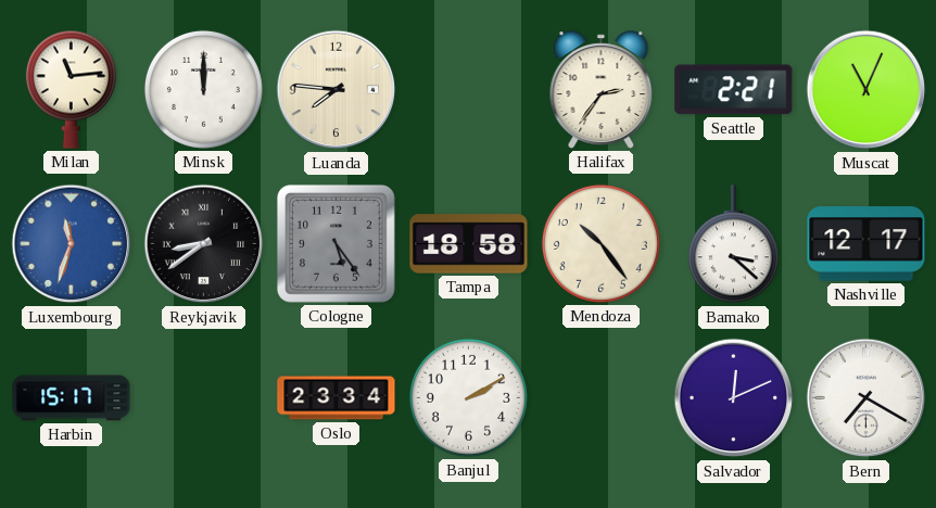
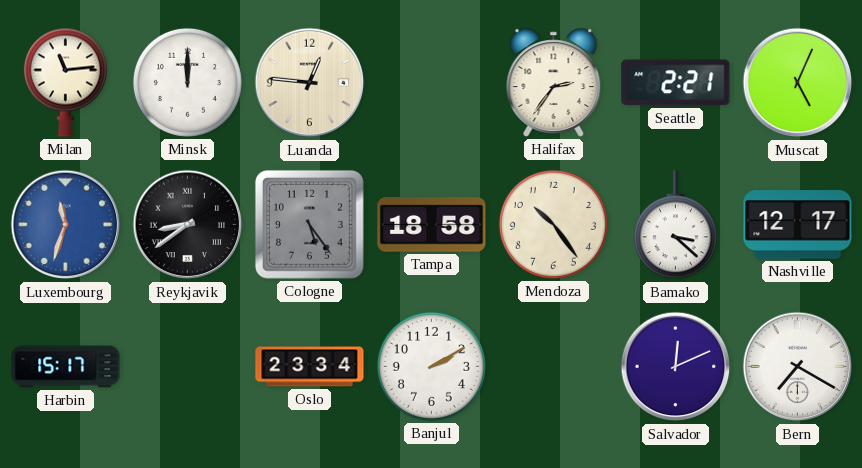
Luanda: 7:46 -> 12:46 (310, 83)
Muscat: 11:04 -> 5:04 (798, 83)
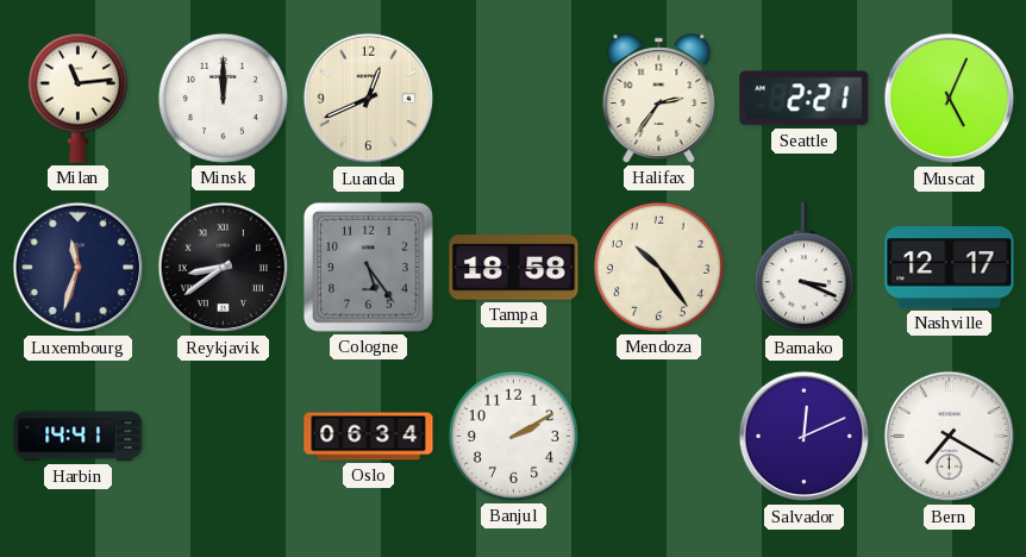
Luanda: 12:46 -> 12:41 (369, 99)
Luxembourg dial: blue -> navy (79, 268)
Bamako: 3:22 -> 3:19 (803, 268)
Harbin: 15:17 -> 14:41 (79, 437)
Oslo: 23:34 -> 06:34 (369, 437)
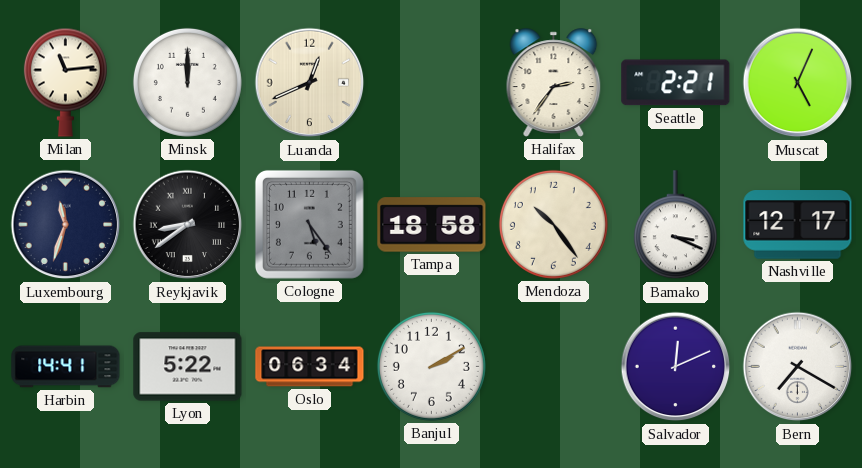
Lyon: none -> 5:22 (188, 367)
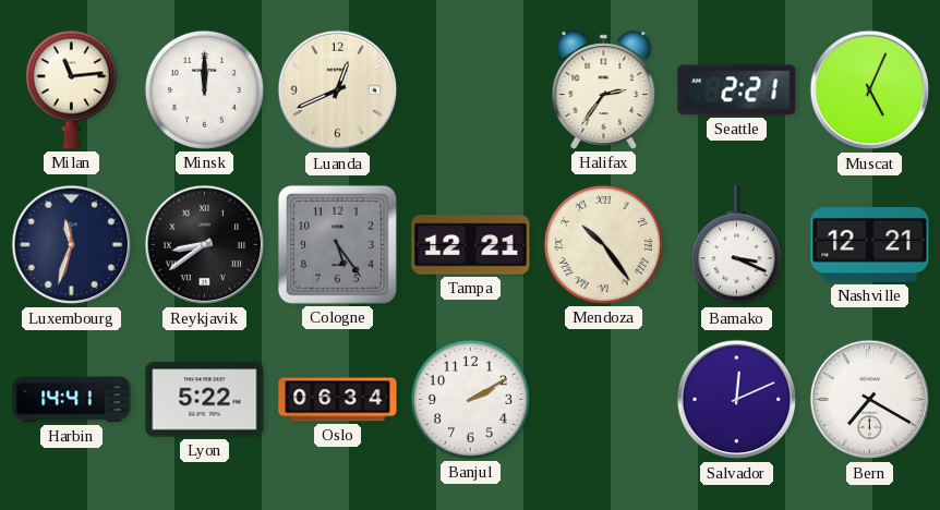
Tampa: 18:58 -> 12:21 (471, 245)
Mendoza numerals: Arabic -> Roman (603, 244)
Nashville: 12:17 -> 12:21 (870, 245)
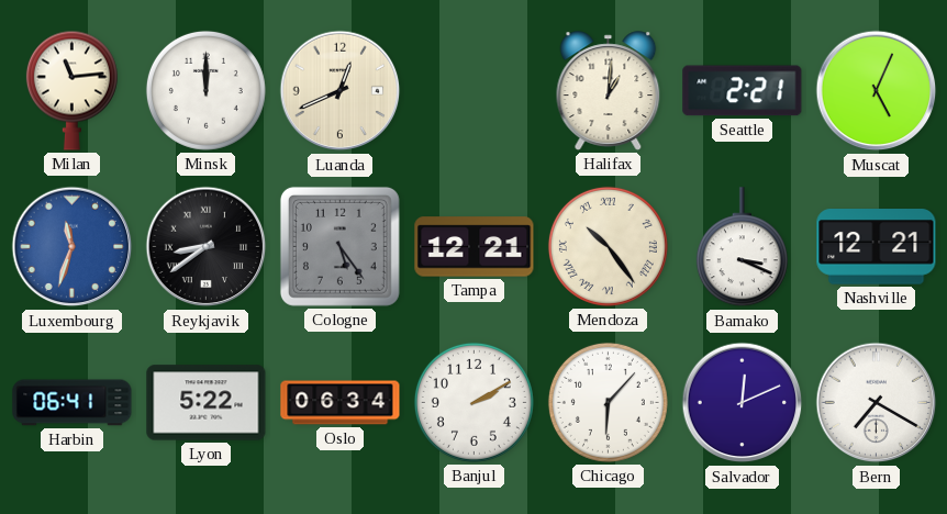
Halifax: 2:36 -> 1:01 (609, 91)
Luxembourg dial: navy -> blue (73, 247)
Harbin: 14:41 -> 06:41 (73, 403)
Chicago: none -> 6:07 (608, 402)
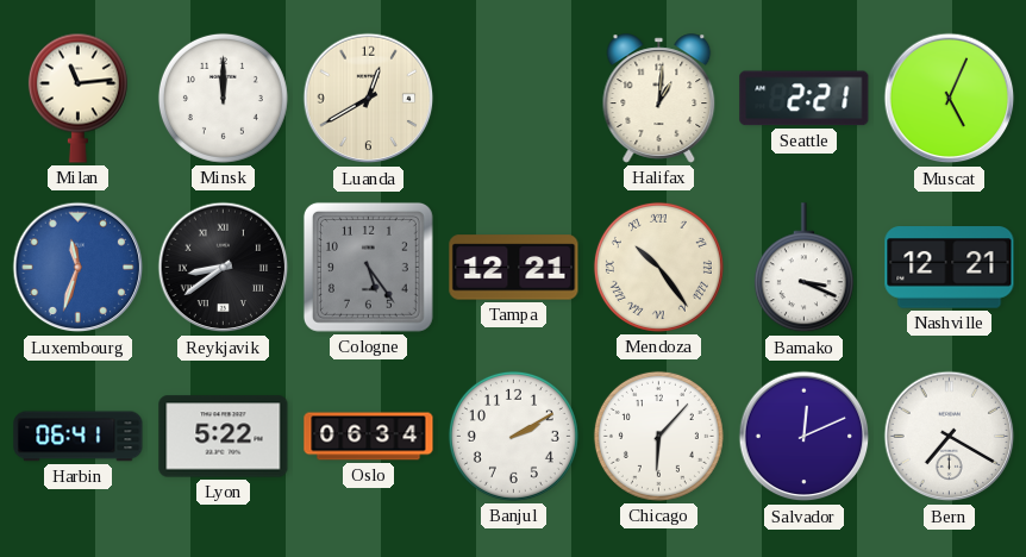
Luanda: 12:41 -> 12:40 (369, 99)
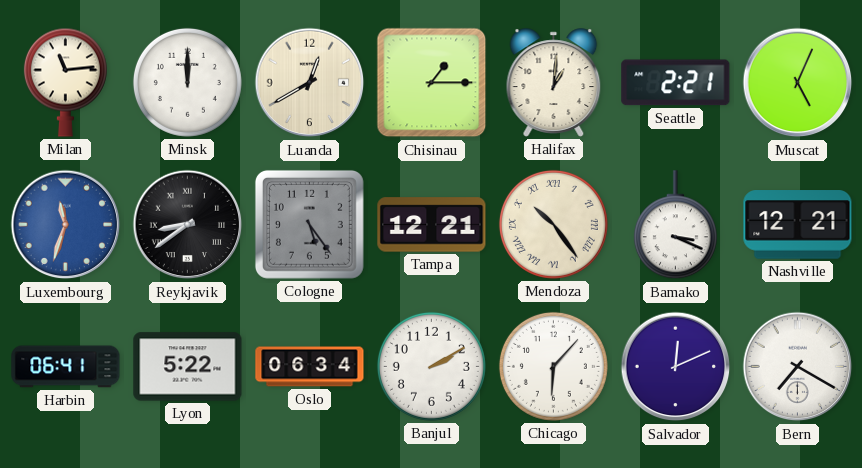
Chisinau: none -> 1:15 (432, 83)
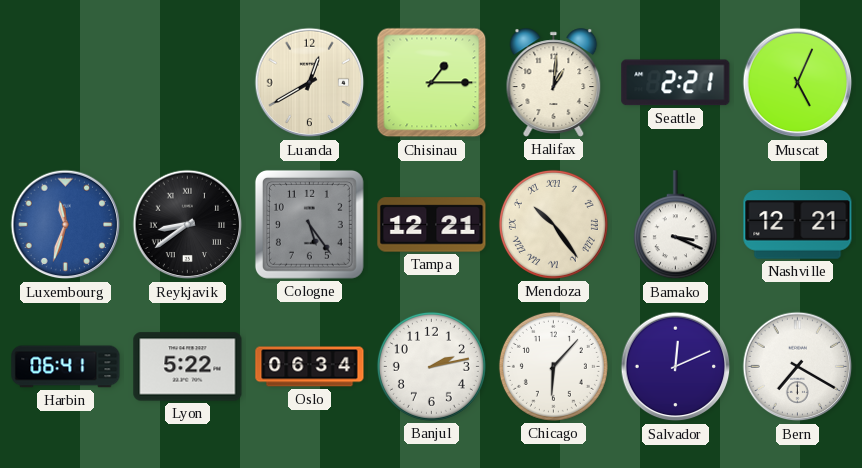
Milan: 11:14 -> none (65, 82)
Minsk: 12:00 -> none (187, 82)
Banjul: 2:10 -> 2:13 (431, 366)
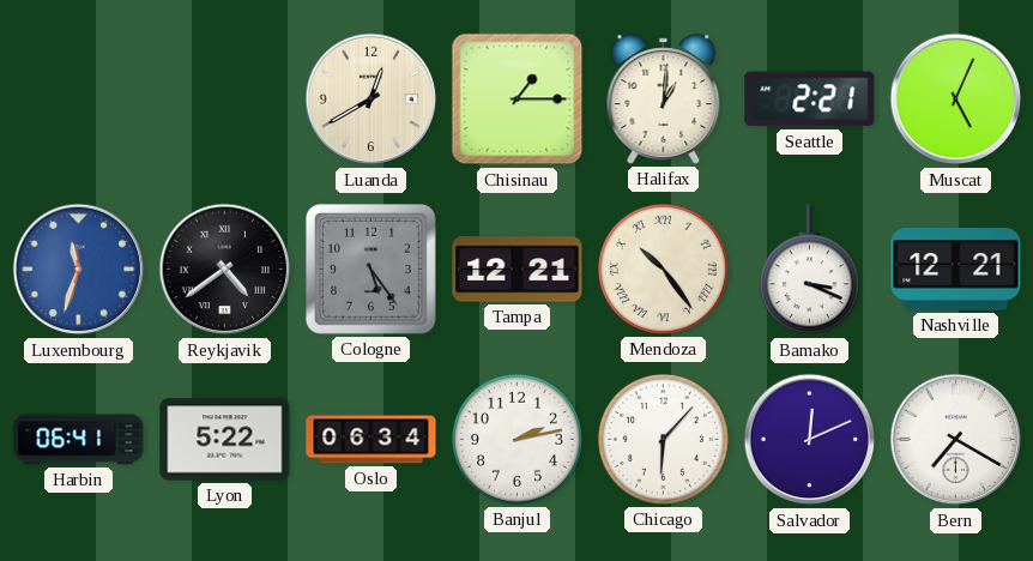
Reykjavik: 8:39 -> 4:39 (225, 270)
